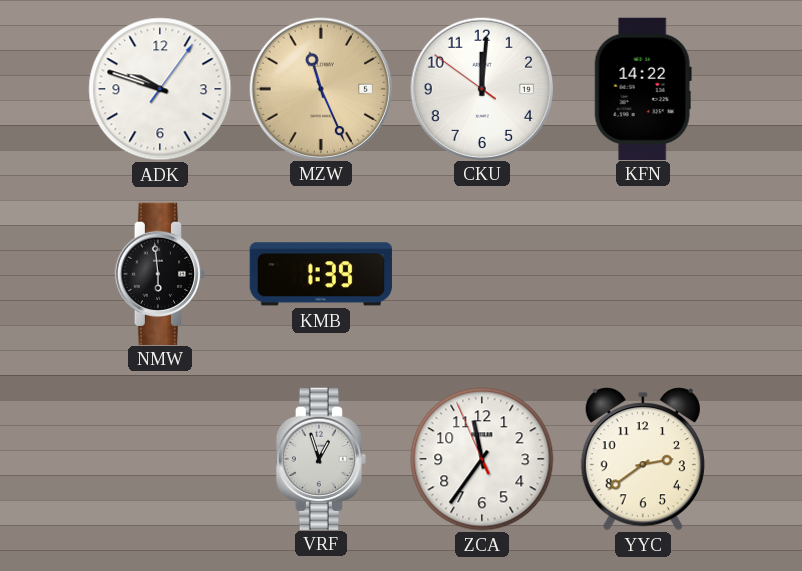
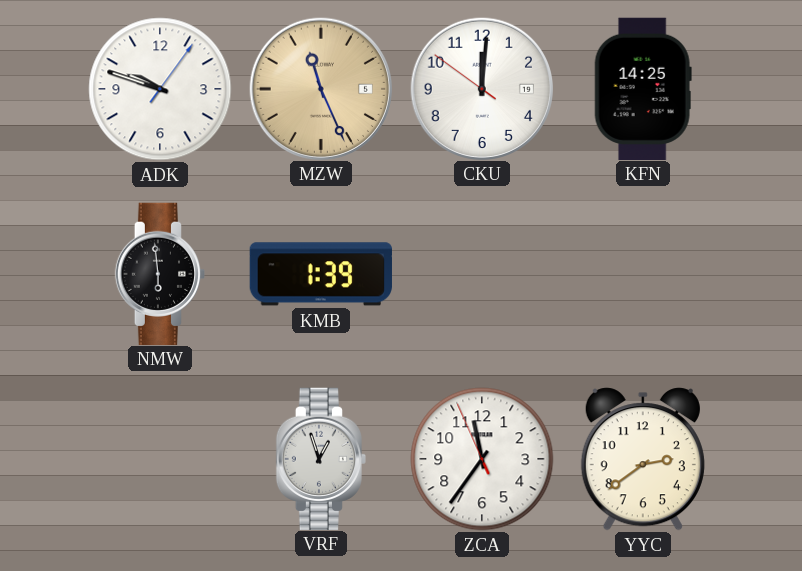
KFN: 14:22 -> 14:25 (643, 88)
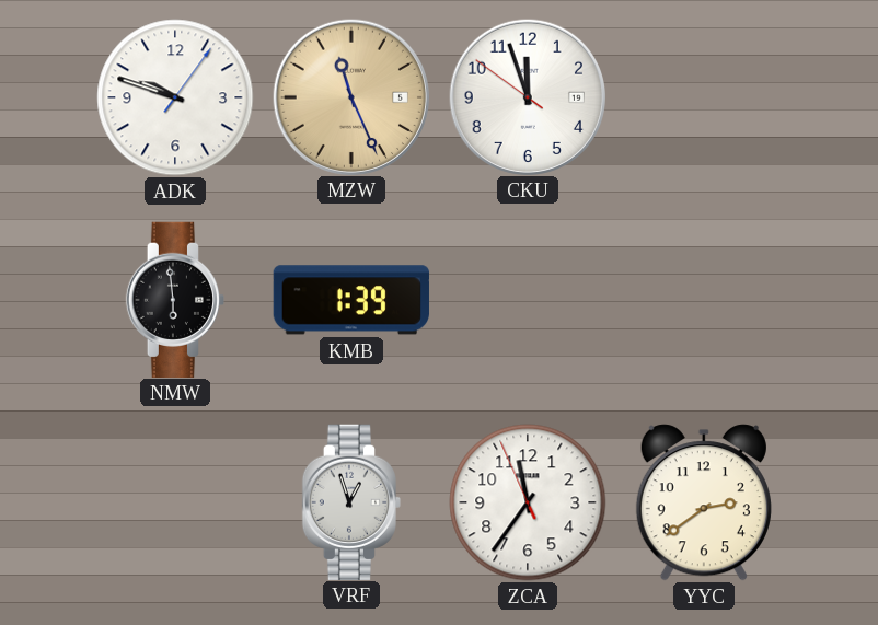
CKU: 12:00 -> 11:56 (527, 96)
KFN: 14:25 -> none (643, 88)
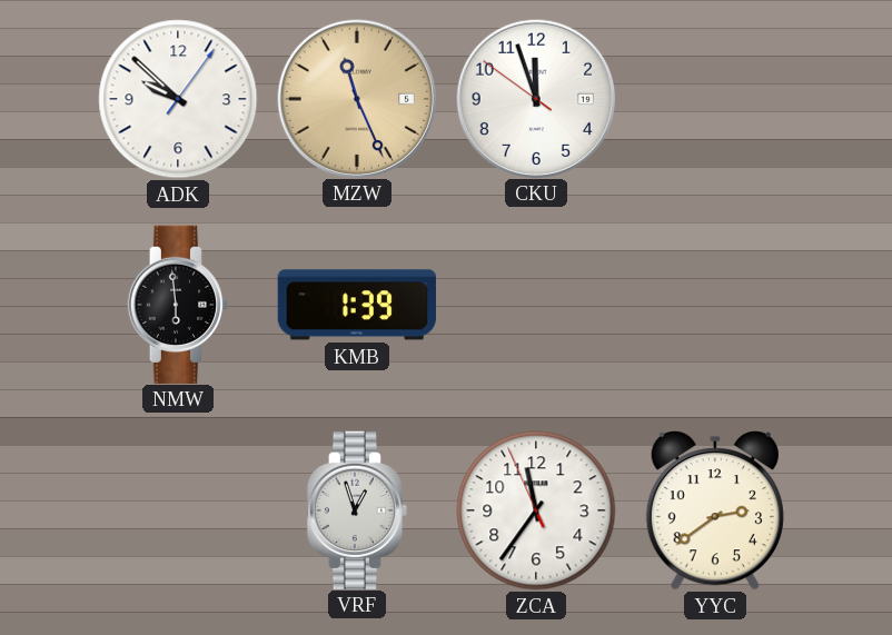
ADK: 9:48 -> 9:52 (178, 99)
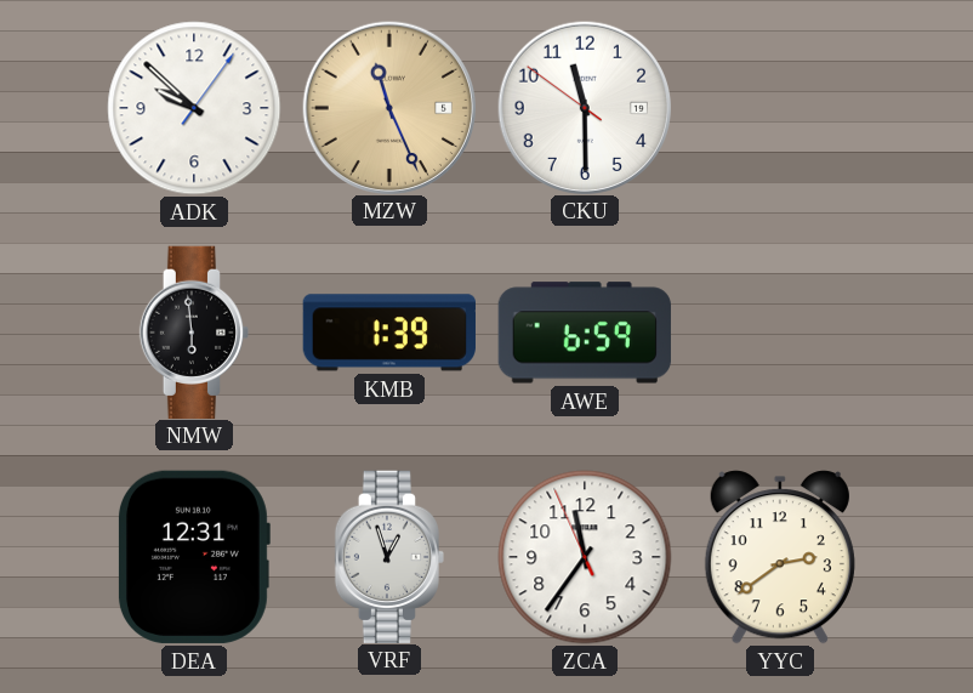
CKU: 11:56 -> 11:29 (584, 107)
AWE: none -> 6:59 (585, 333)
DEA: none -> 12:31 (193, 557)
